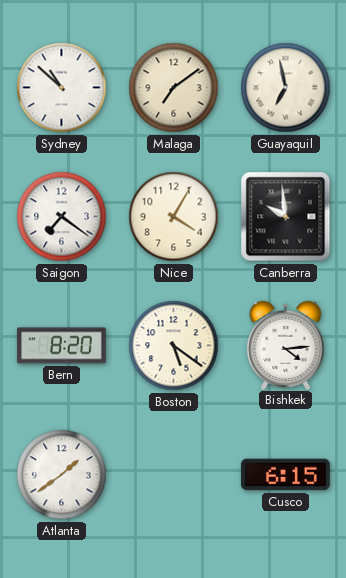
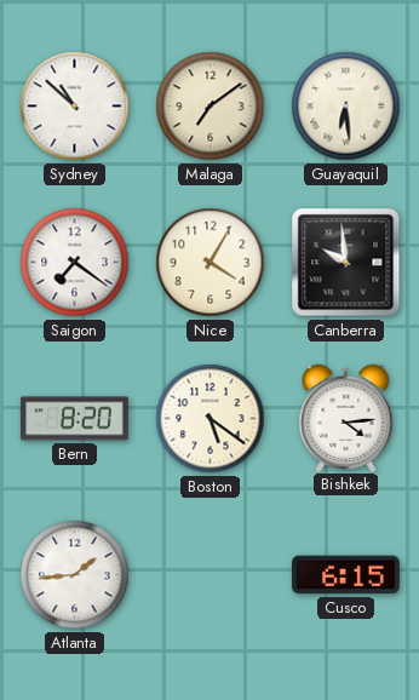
Guayaquil: 6:58 -> 6:29 (346, 107)
Atlanta: 1:39 -> 1:44 (75, 575)
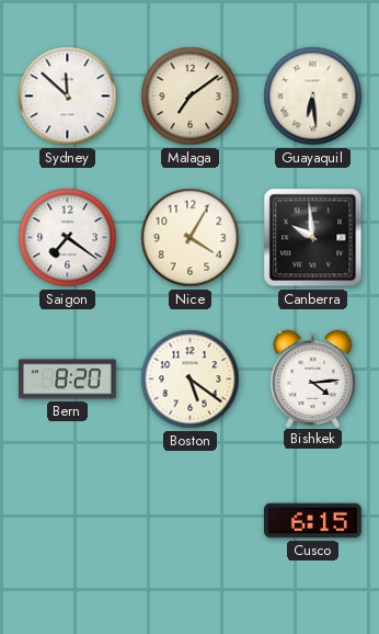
Sydney: 10:52 -> 11:52 (68, 97)
Atlanta: 1:44 -> none (75, 575)
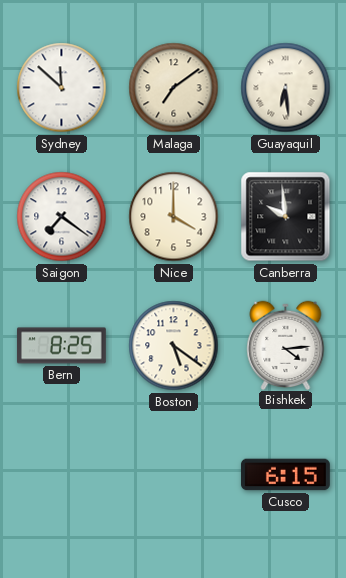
Nice: 4:05 -> 4:00 (174, 217)
Bern: 8:20 -> 8:25 (61, 346)
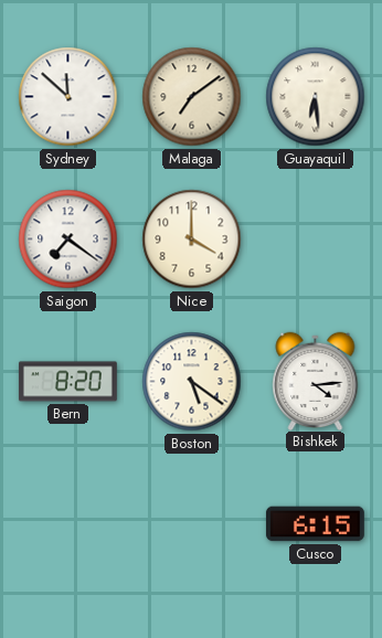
Canberra: 9:59 -> none (286, 217)
Bern: 8:25 -> 8:20 (67, 382)
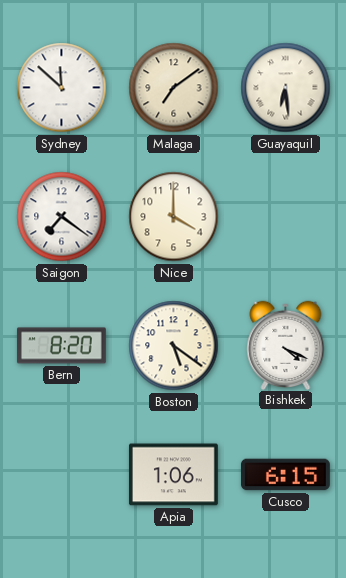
Bishkek: 4:14 -> 4:19 (286, 345)
Apia: none -> 1:06 (173, 475)
